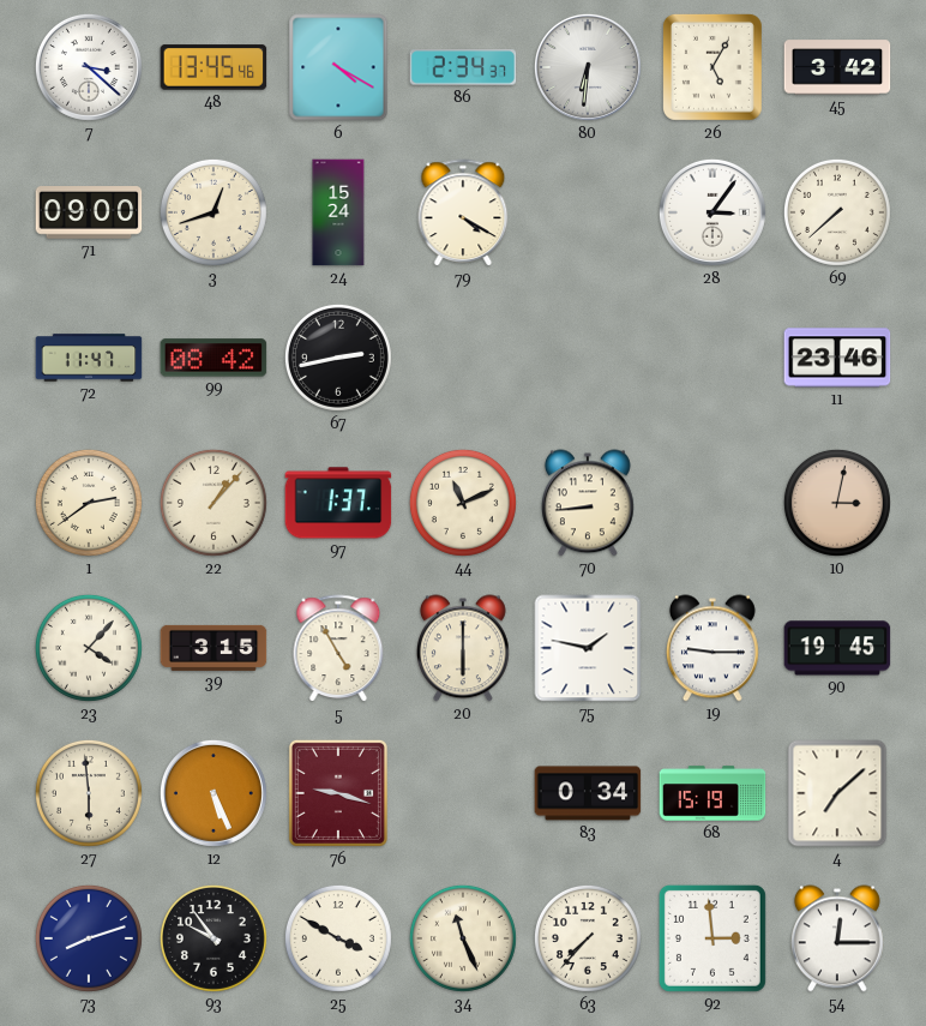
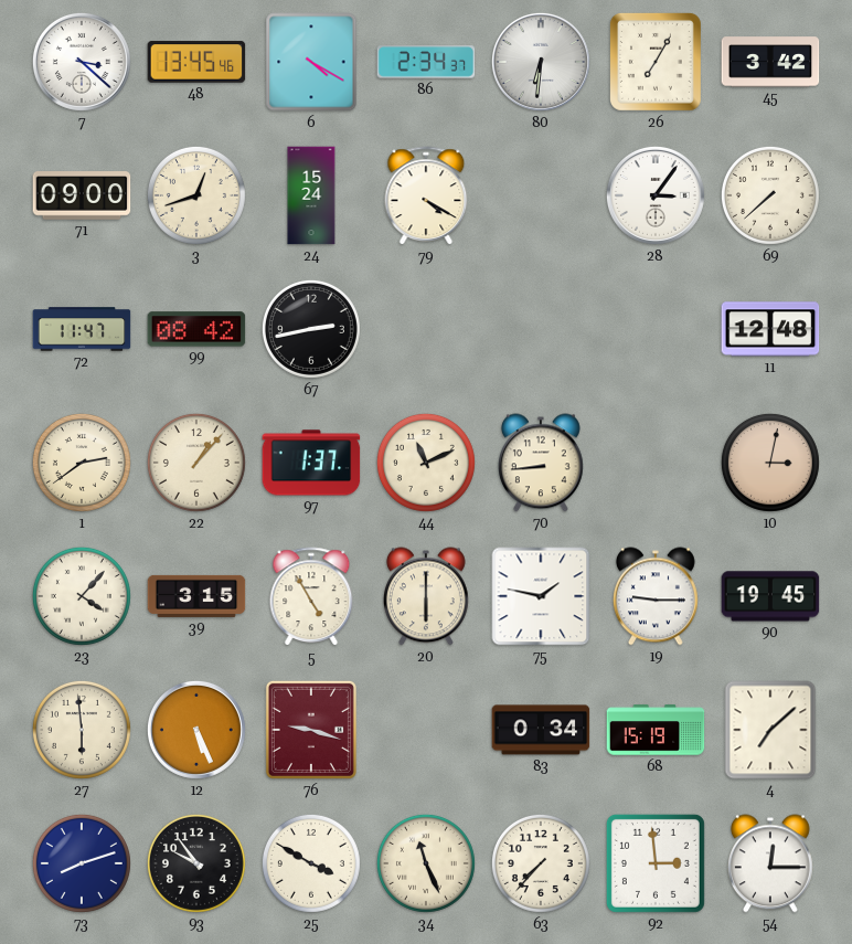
26: 5:05 -> 7:05 (656, 62)
11: 23:46 -> 12:48 (770, 329)
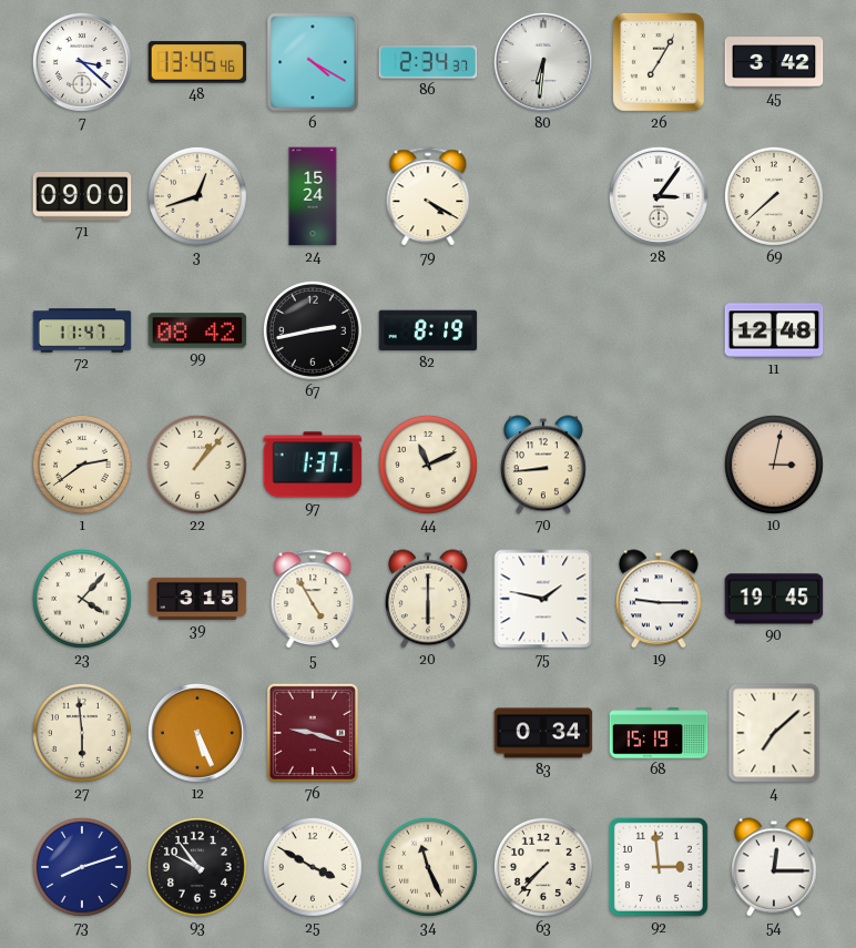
82: none -> 8:19 (428, 330)
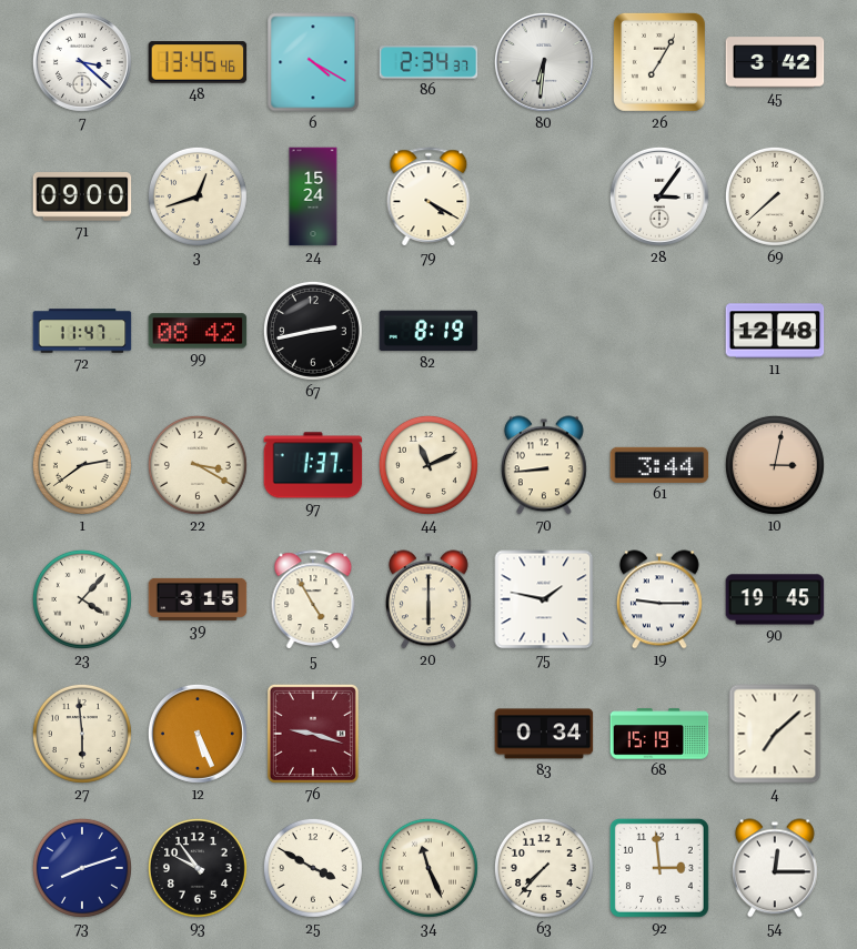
22: 1:07 -> 3:20 (198, 465)
61: none -> 3:44 (659, 465)
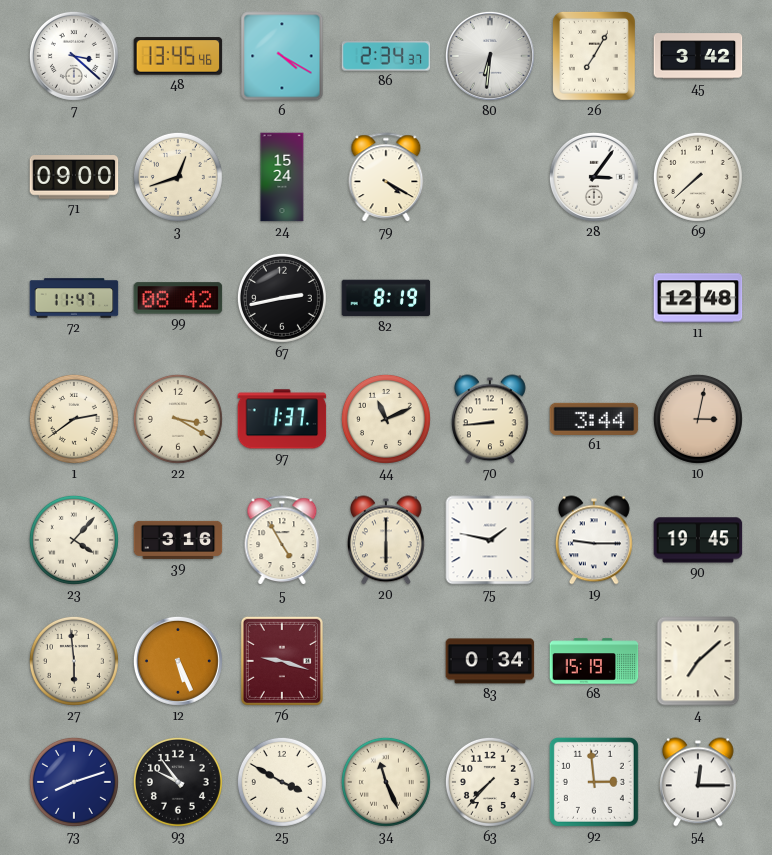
39: 3:15 -> 3:16 (178, 540)
